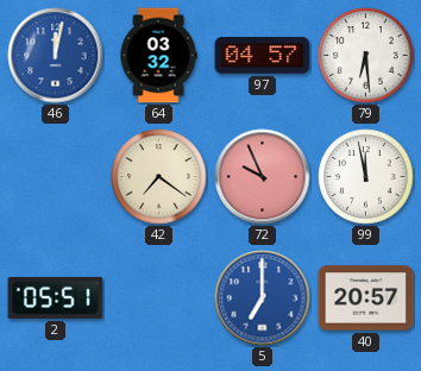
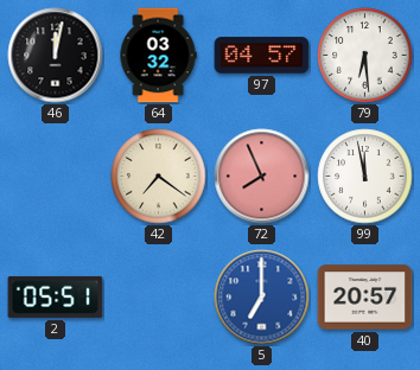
46 dial: blue -> black (56, 56)
72: 9:56 -> 7:56 (262, 177)
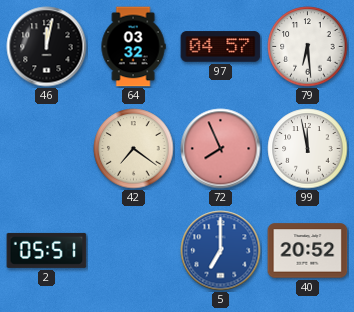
40: 20:57 -> 20:52 (308, 251)
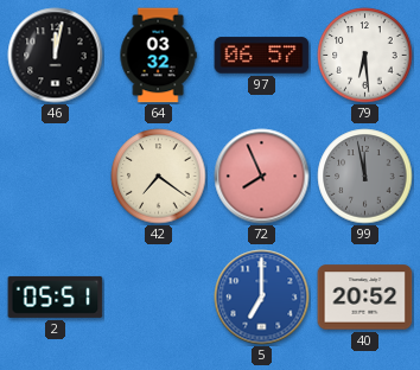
97: 04:57 -> 06:57 (262, 56)
99 dial: white -> grey (365, 177)
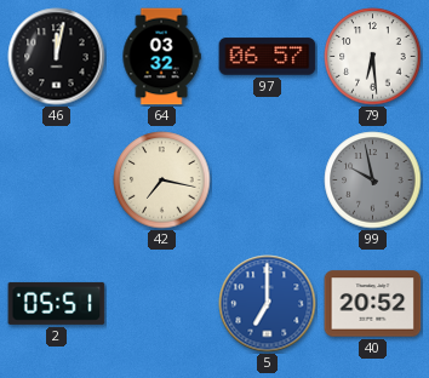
42: 7:21 -> 7:17 (162, 181)
72: 7:56 -> none (262, 177)
99: 11:58 -> 9:58 (373, 181)
